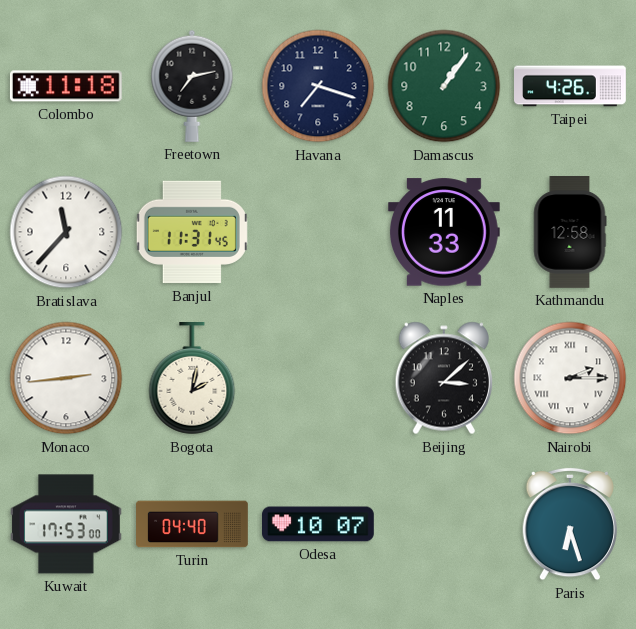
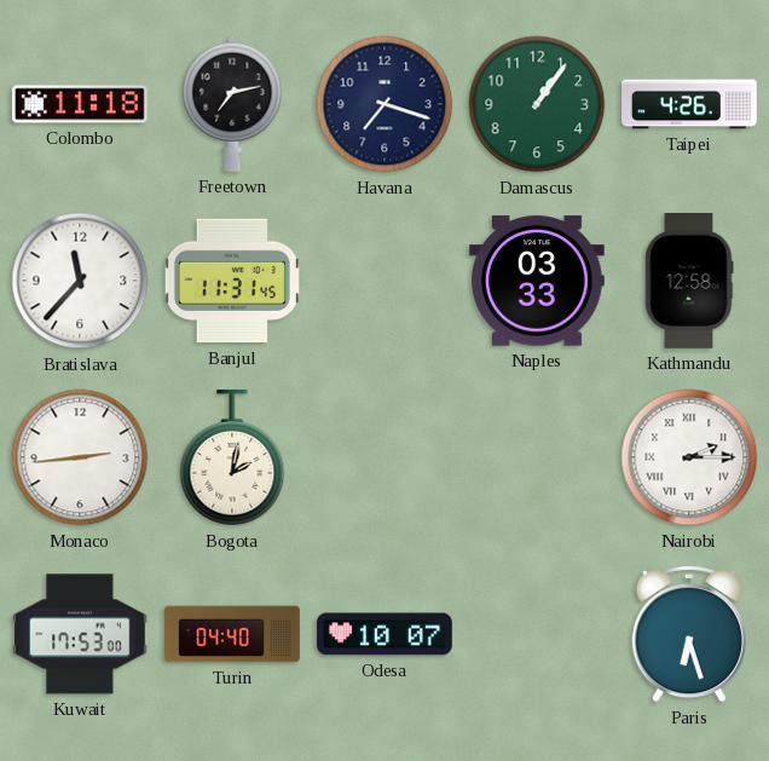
Naples: 11:33 -> 03:33 (537, 281)
Beijing: 3:08 -> none (443, 378)
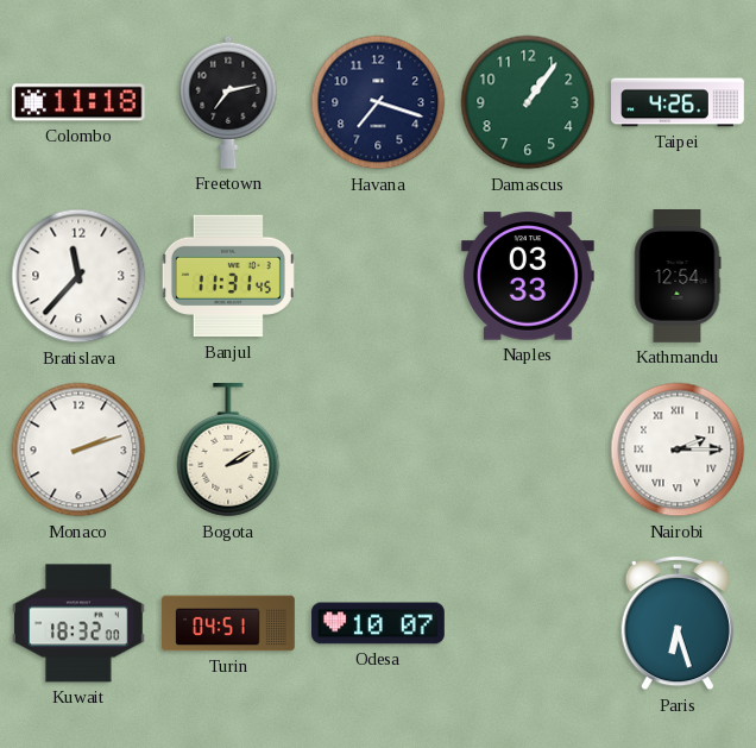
Kathmandu: 12:58 -> 12:54 (678, 277)
Monaco: 2:44 -> 2:12 (78, 450)
Bogota: 2:02 -> 2:10 (228, 451)
Kuwait: 17:53 -> 18:32 (78, 623)
Turin: 04:40 -> 04:51 (228, 623)
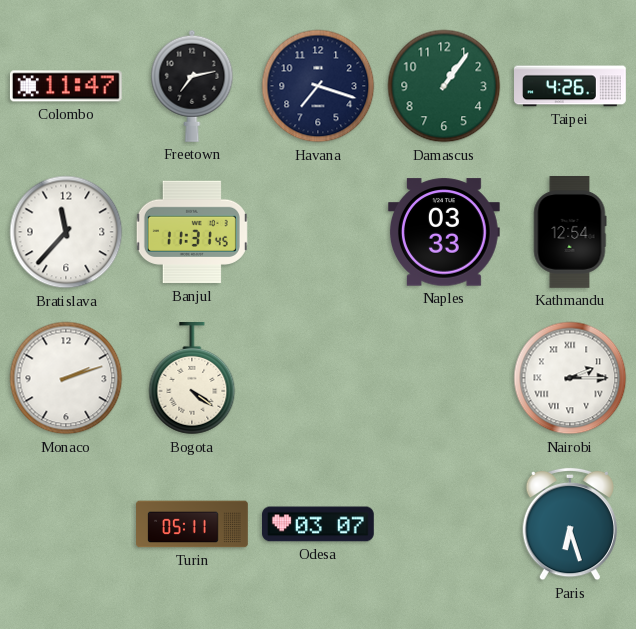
Colombo: 11:18 -> 11:47 (66, 86)
Bogota: 2:10 -> 4:21 (192, 379)
Kuwait: 18:32 -> none (78, 623)
Turin: 04:51 -> 05:11 (192, 524)
Odesa: 10:07 -> 03:07 (319, 524)
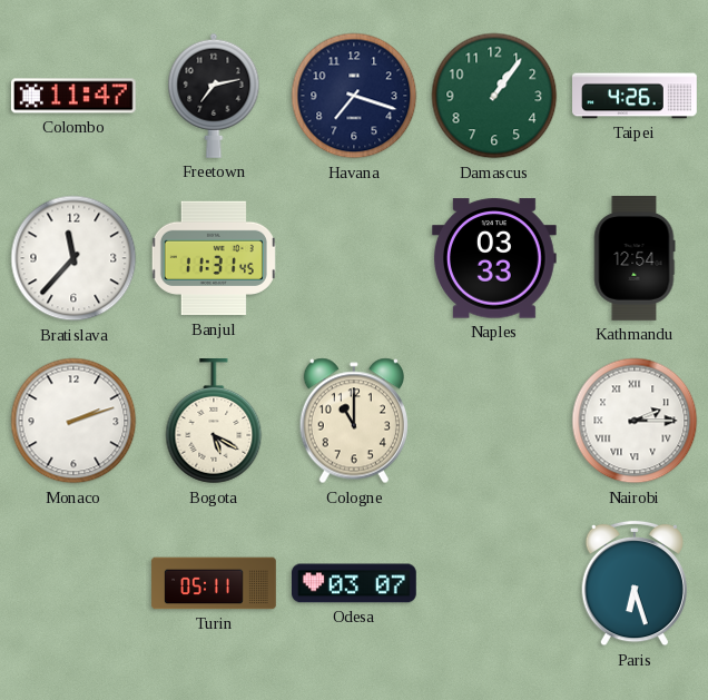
Bogota: 4:21 -> 5:20 (214, 422)
Cologne: none -> 11:00 (353, 421)
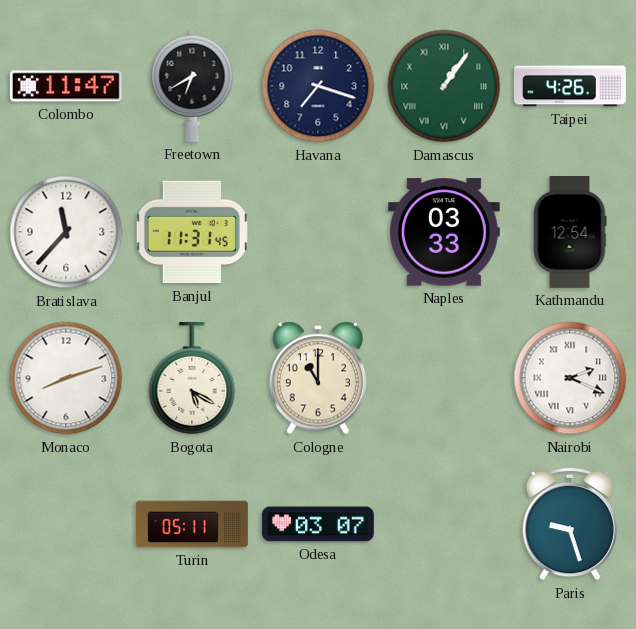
Freetown: 7:13 -> 6:40 (192, 86)
Damascus numerals: Arabic -> Roman (444, 86)
Monaco: 2:12 -> 8:12 (66, 378)
Nairobi: 2:15 -> 2:19 (570, 378)
Paris: 6:27 -> 9:27 (569, 524)
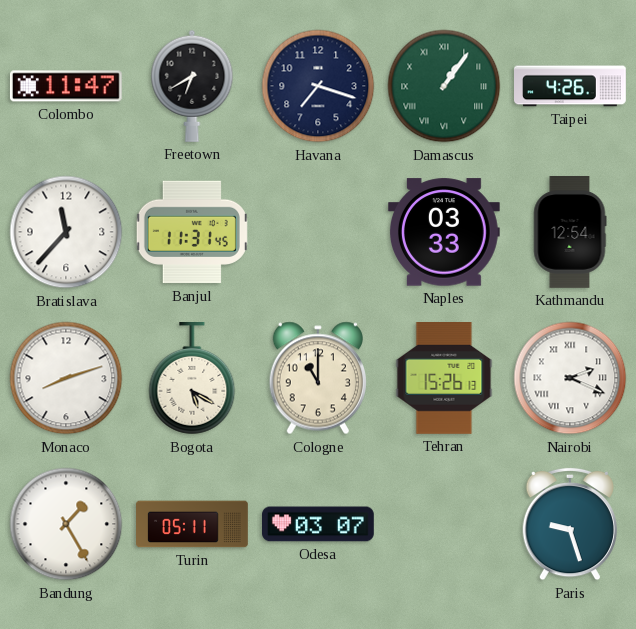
Tehran: none -> 15:26 (444, 379)
Bandung: none -> 1:25 (66, 524)
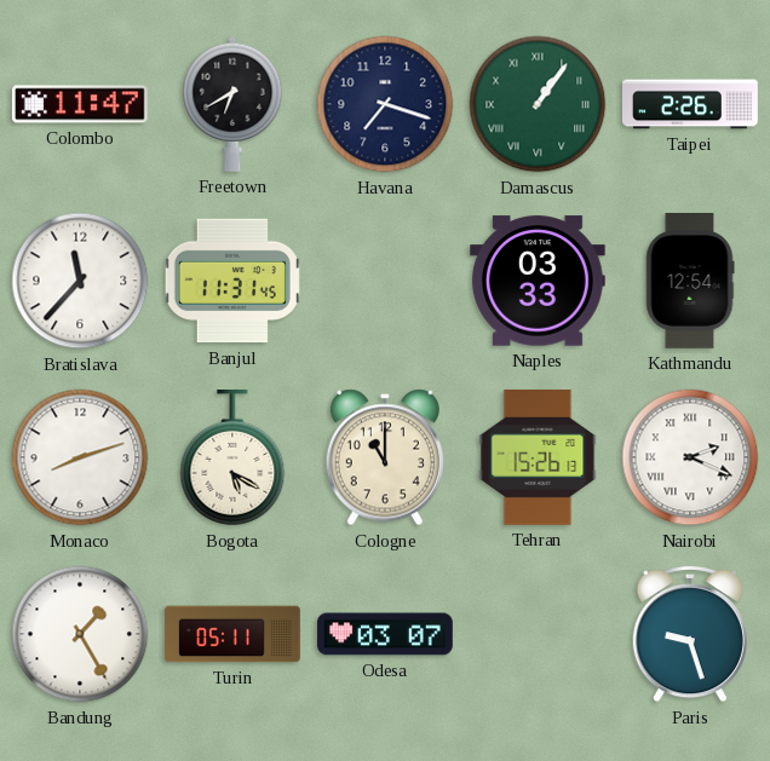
Taipei: 4:26 -> 2:26 (690, 104)
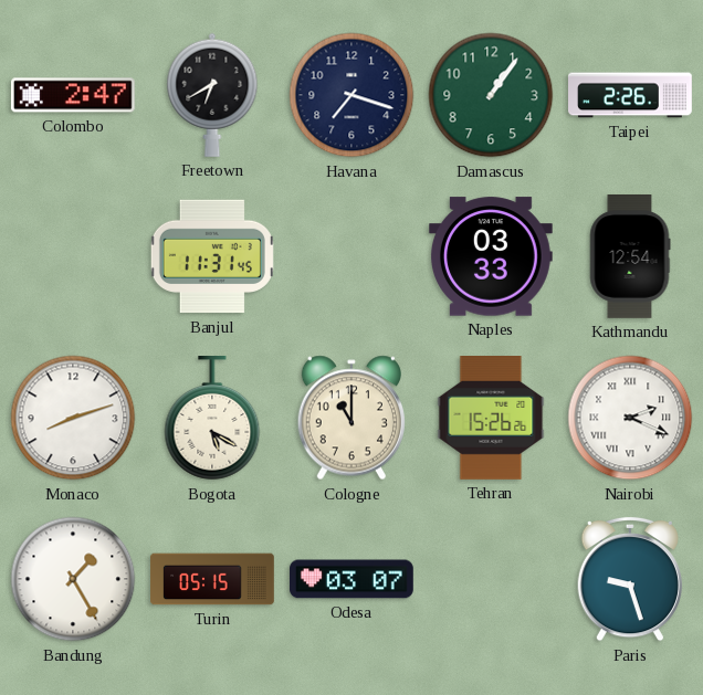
Colombo: 11:47 -> 2:47 (73, 95)
Damascus numerals: Roman -> Arabic (491, 95)
Bratislava: 11:37 -> none (80, 281)
Tehran: 15:26:13 -> 15:26:26 (491, 419)
Turin: 05:11 -> 05:15 (212, 579)
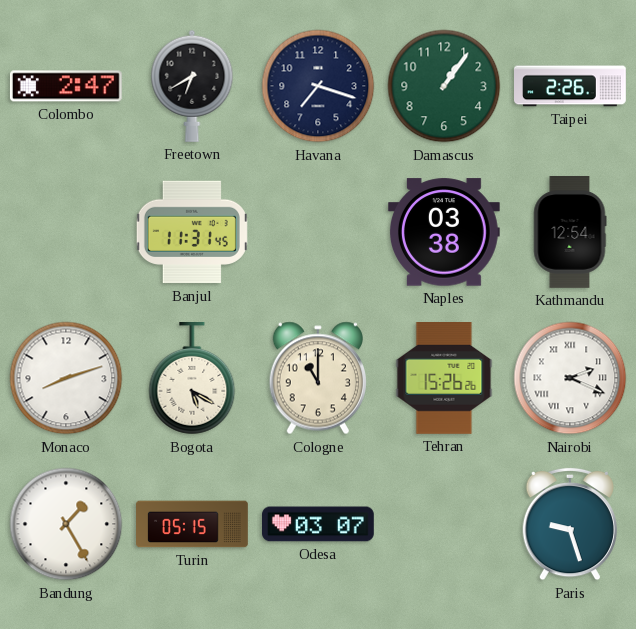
Naples: 03:33 -> 03:38 (444, 232)
